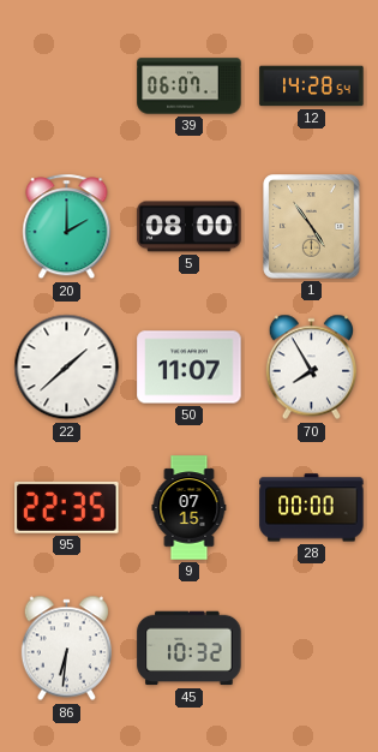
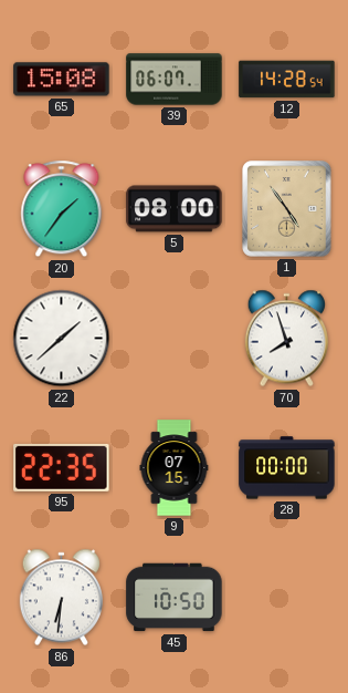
65: none -> 15:08 (62, 80)
20: 2:00 -> 1:36 (62, 209)
50: 11:07 -> none (190, 368)
70: 7:55 -> 7:57 (286, 339)
45: 10:32 -> 10:50 (175, 598)
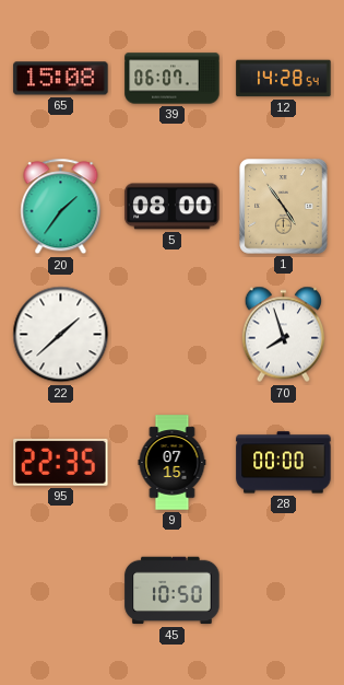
86: 6:31 -> none (61, 598)
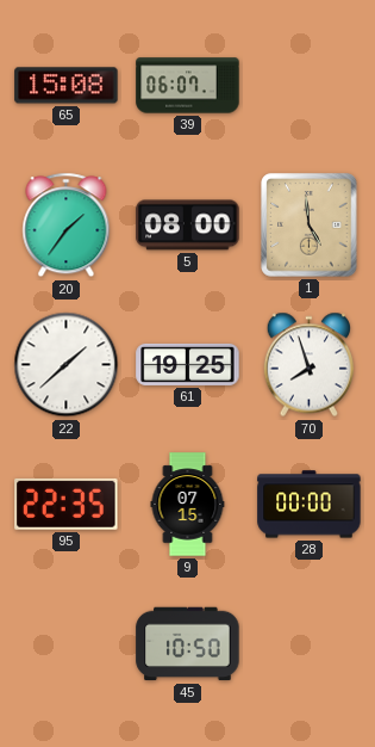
12: 14:28 -> none (284, 79)
1: 4:54 -> 4:59 (310, 226)
61: none -> 19:25 (188, 364)
